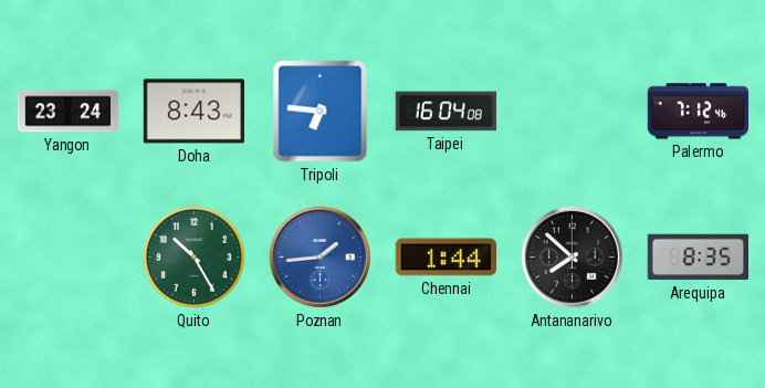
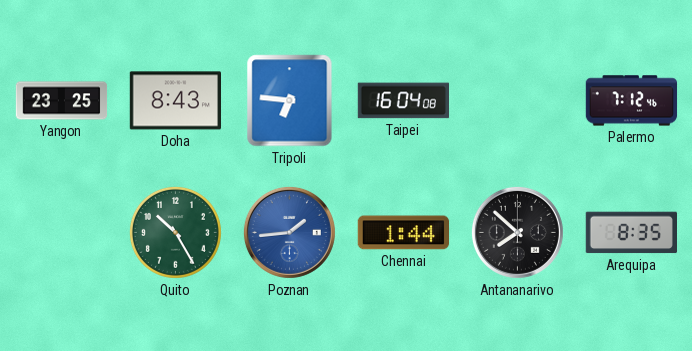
Yangon: 23:24 -> 23:25 (62, 101)
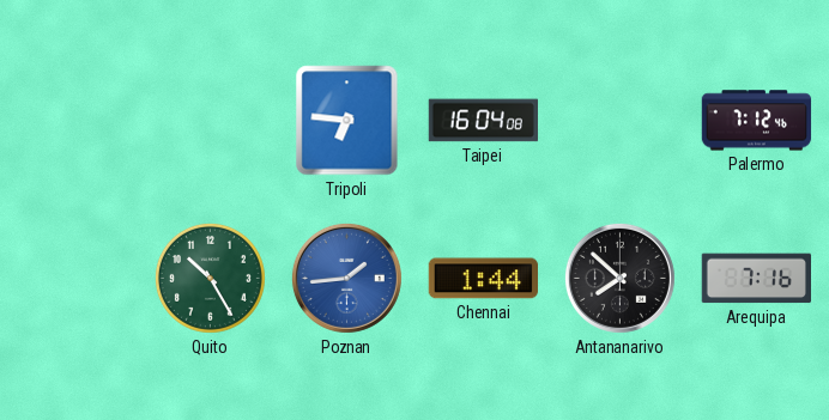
Yangon: 23:25 -> none (62, 101)
Doha: 8:43 -> none (175, 101)
Arequipa: 8:35 -> 7:16 (756, 279)
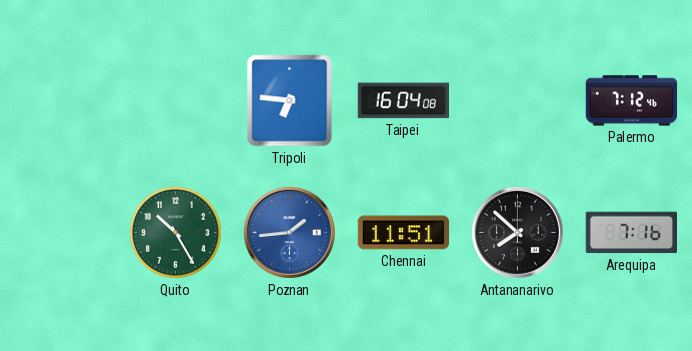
Chennai: 1:44 -> 11:51 (403, 233)
